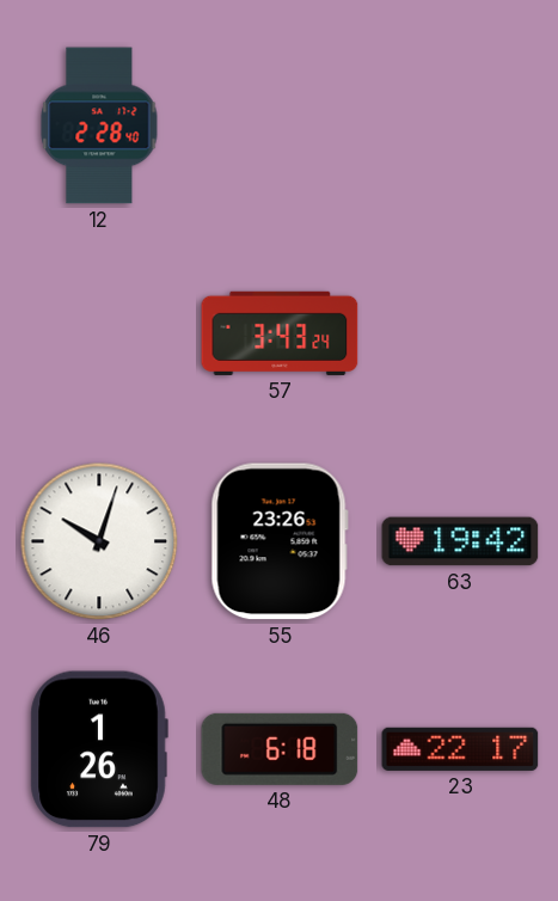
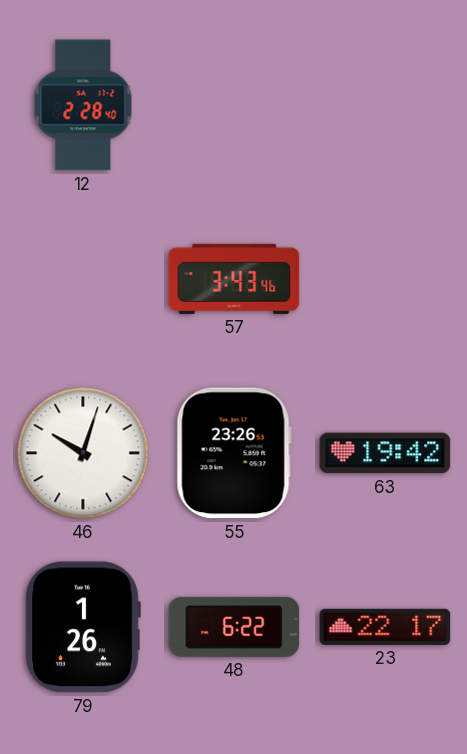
57: 3:43:24 -> 3:43:46 (234, 279)
48: 6:18 -> 6:22 (234, 627)
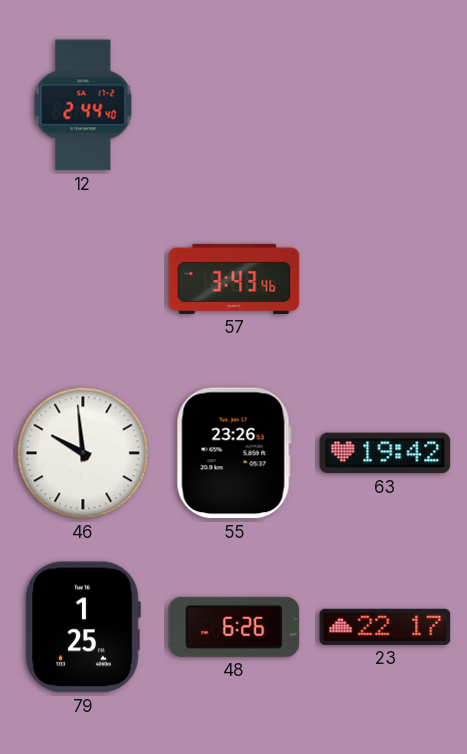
12: 2:28 -> 2:44 (83, 105)
46: 10:03 -> 9:59 (83, 453)
79: 1:26 -> 1:25 (83, 627)
48: 6:22 -> 6:26 (234, 627)
